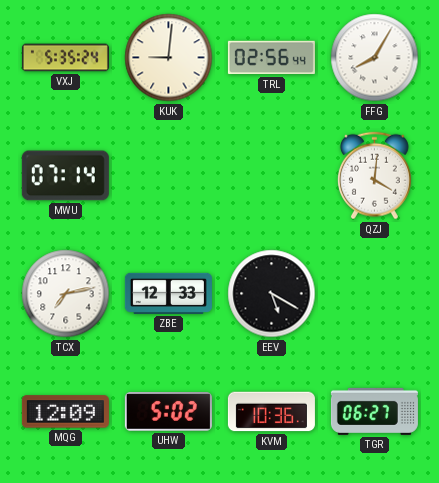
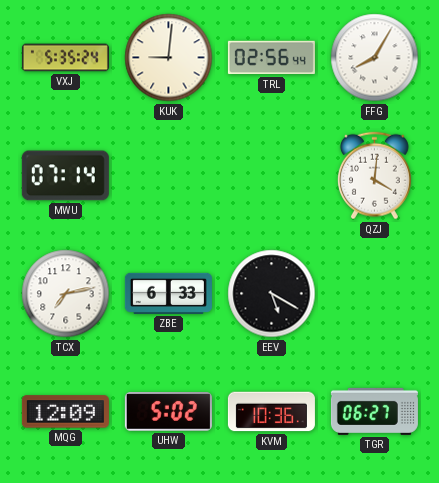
ZBE: 12:33 -> 6:33 (168, 293)
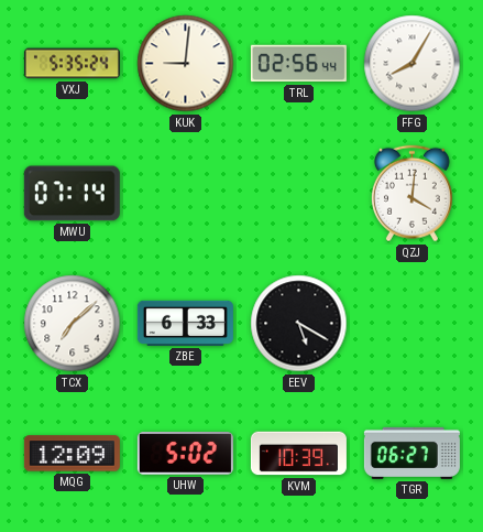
TCX: 7:13 -> 7:08 (73, 324)
KVM: 10:36 -> 10:39 (298, 454)
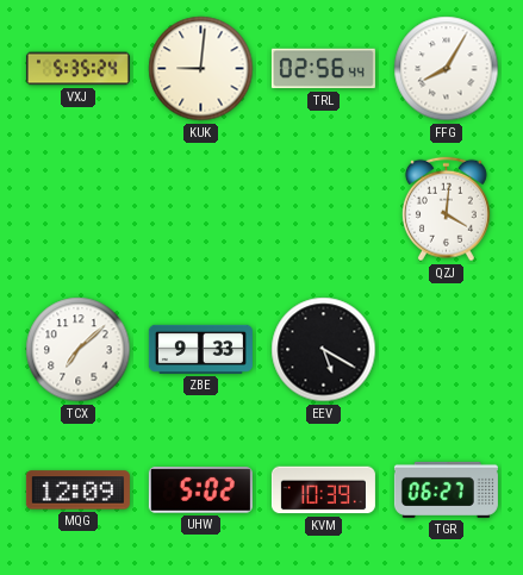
MWU: 07:14 -> none (72, 194)
ZBE: 6:33 -> 9:33 (200, 349)
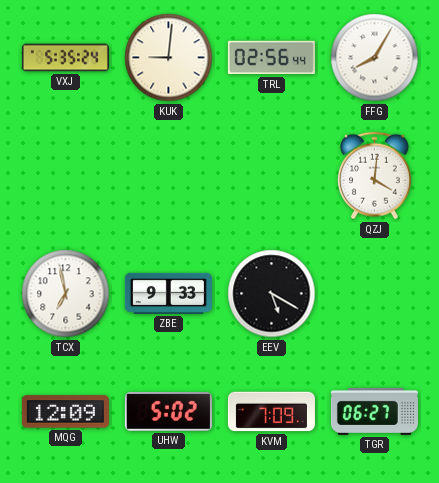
TCX: 7:08 -> 6:58 (66, 294)
KVM: 10:39 -> 7:09 (271, 412)
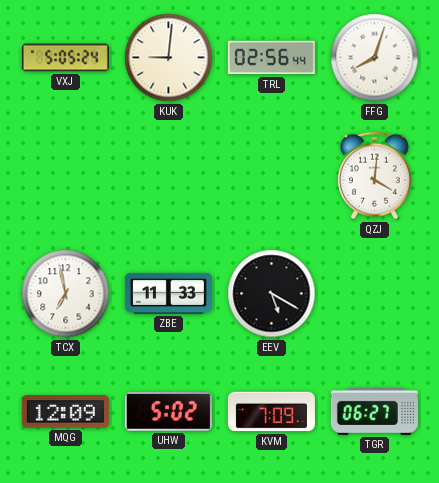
VXJ: 5:35 -> 5:05 (65, 58)
FFG: 8:05 -> 8:03 (375, 58)
ZBE: 9:33 -> 11:33 (168, 293)
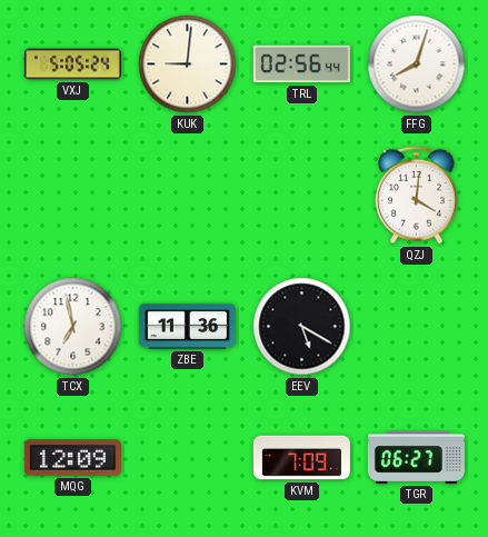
ZBE: 11:33 -> 11:36 (187, 326)
UHW: 5:02 -> none (168, 412)
